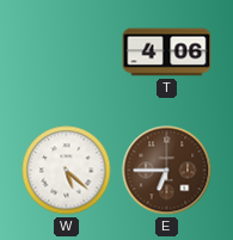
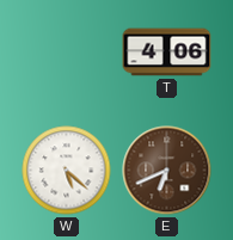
E: 6:45 -> 6:41 (167, 171)
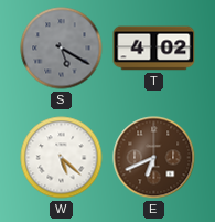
S: none -> 5:20 (62, 49)
T: 4:06 -> 4:02 (154, 49)
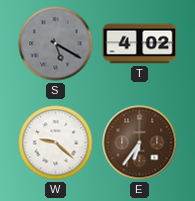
W: 5:22 -> 9:22 (56, 143)
E: 6:41 -> 6:36 (140, 143)
